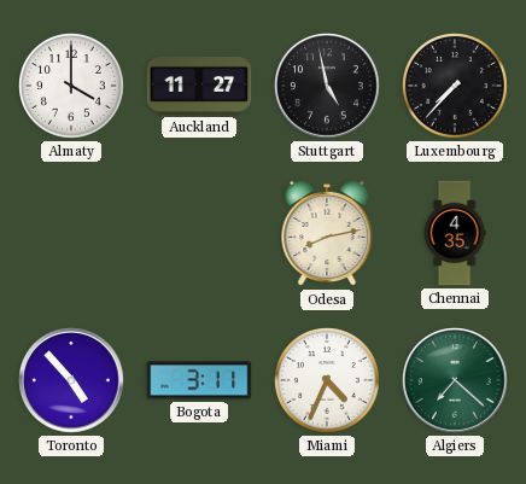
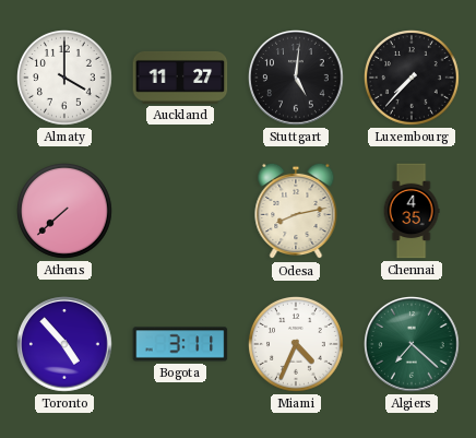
Stuttgart: 4:58 -> 5:01 (297, 79)
Athens: none -> 7:38 (66, 212)
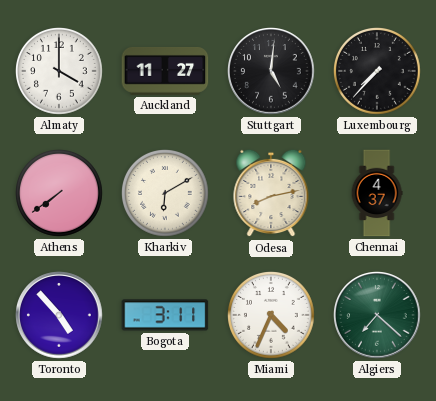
Athens: 7:38 -> 7:39 (60, 194)
Kharkiv: none -> 6:10 (166, 194)
Chennai: 4:35 -> 4:37 (377, 193)
